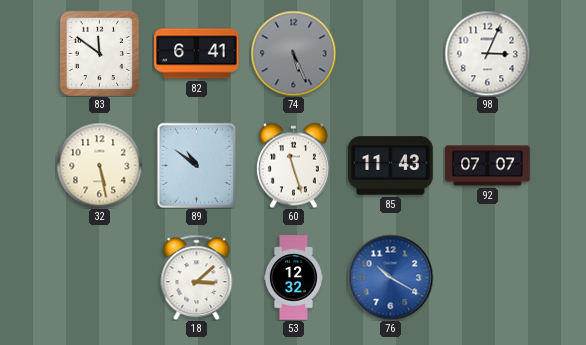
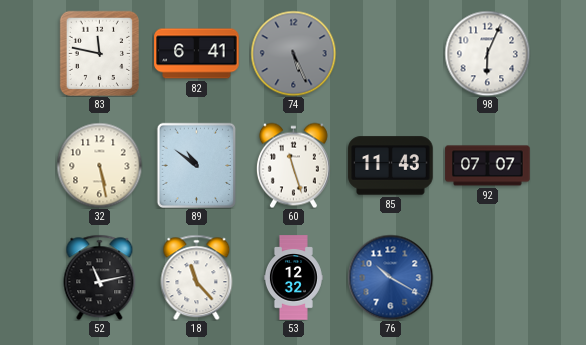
83: 11:51 -> 11:47 (99, 53)
98: 3:04 -> 6:04 (487, 53)
52: none -> 11:13 (100, 277)
18: 3:08 -> 11:23 (197, 277)
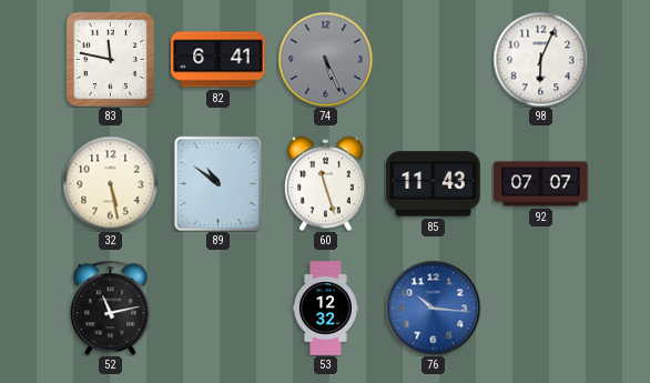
18: 11:23 -> none (197, 277)
76: 10:20 -> 10:16 (433, 308)
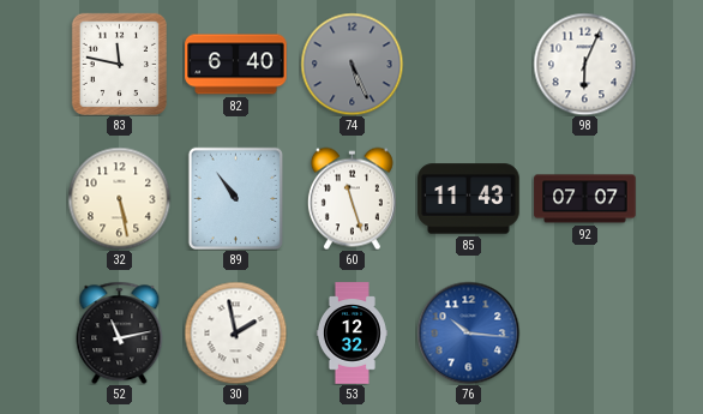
82: 6:41 -> 6:40 (236, 65)
89: 10:51 -> 10:54 (235, 198)
30: none -> 1:58 (235, 332)
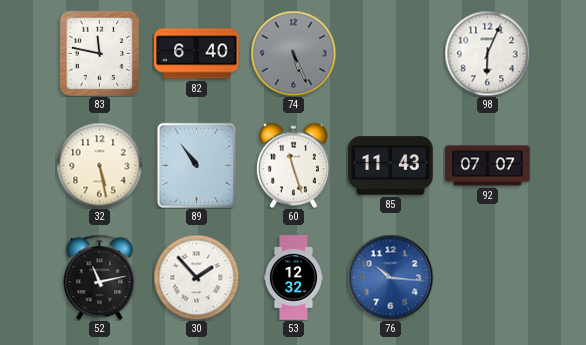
30: 1:58 -> 1:53 (196, 277)
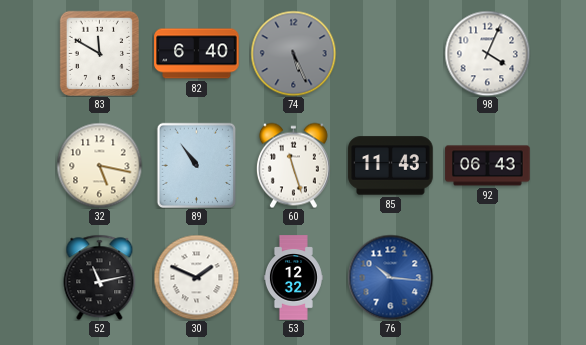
83: 11:47 -> 11:50 (99, 53)
98: 6:04 -> 4:04 (487, 53)
32: 5:28 -> 5:17 (99, 165)
92: 07:07 -> 06:43 (488, 166)
30: 1:53 -> 1:49 (196, 277)
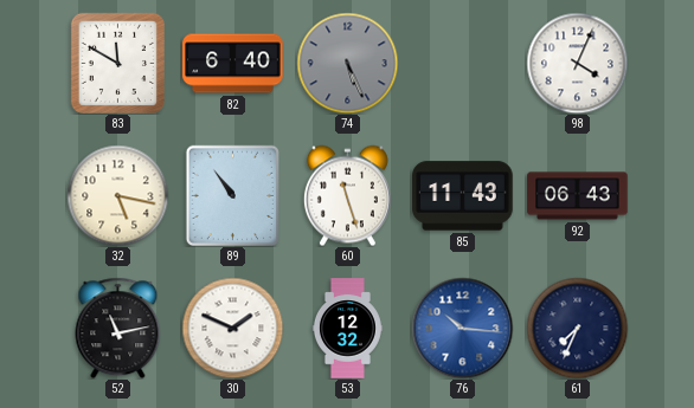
61: none -> 7:34 (577, 328)
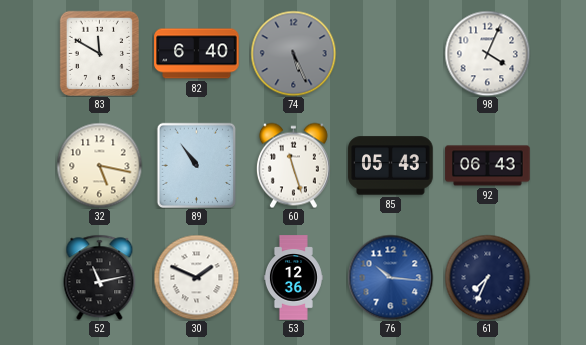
85: 11:43 -> 05:43 (391, 166)
53: 12:32 -> 12:36 (293, 278)
